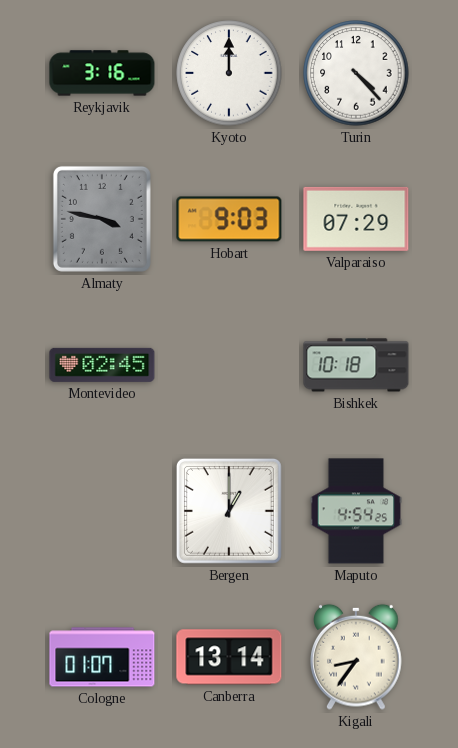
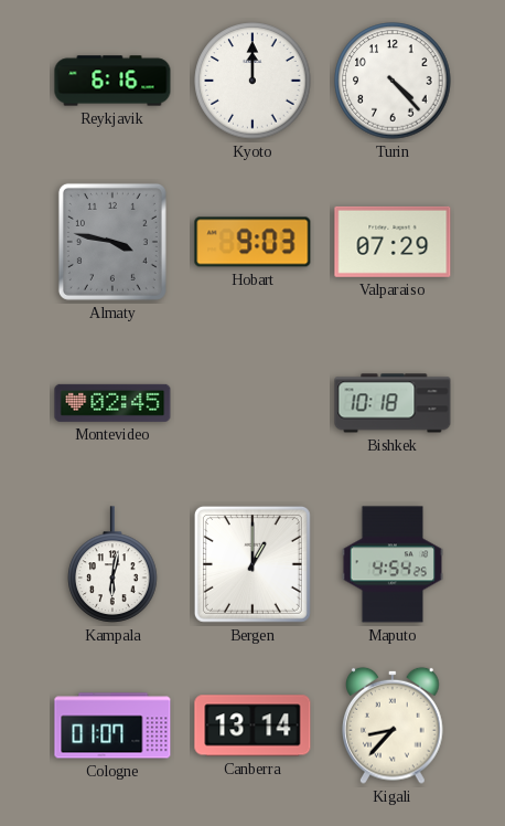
Reykjavik: 3:16 -> 6:16 (112, 81)
Kampala: none -> 6:02 (112, 564)
Kigali: 8:36 -> 8:37 (393, 726)
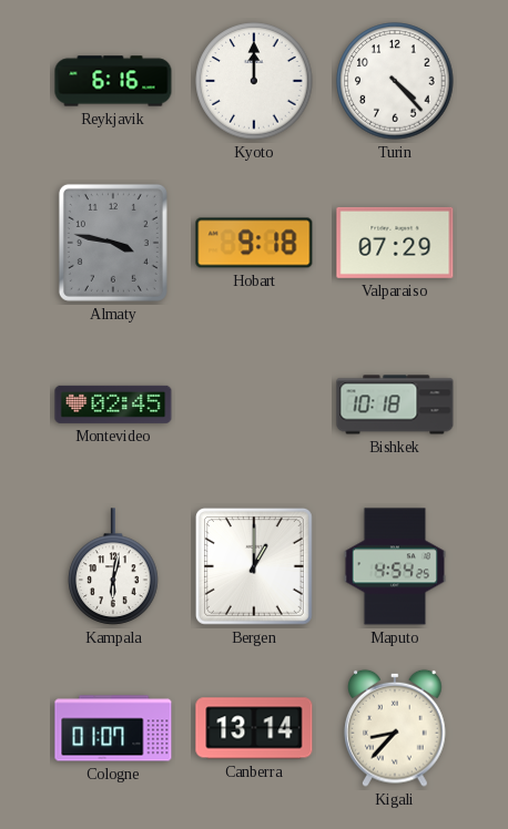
Hobart: 9:03 -> 9:18 (254, 243)
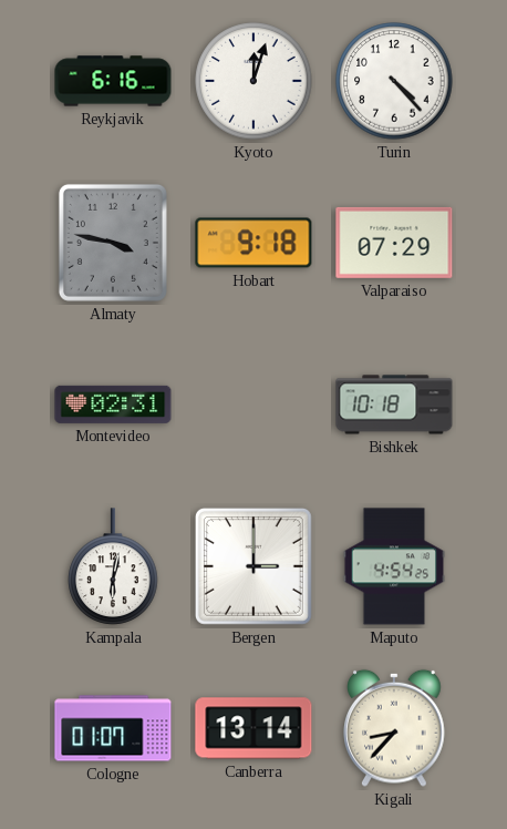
Kyoto: 12:00 -> 12:03 (253, 81)
Montevideo: 02:45 -> 02:31 (113, 405)
Bergen: 1:00 -> 3:00 (253, 566)
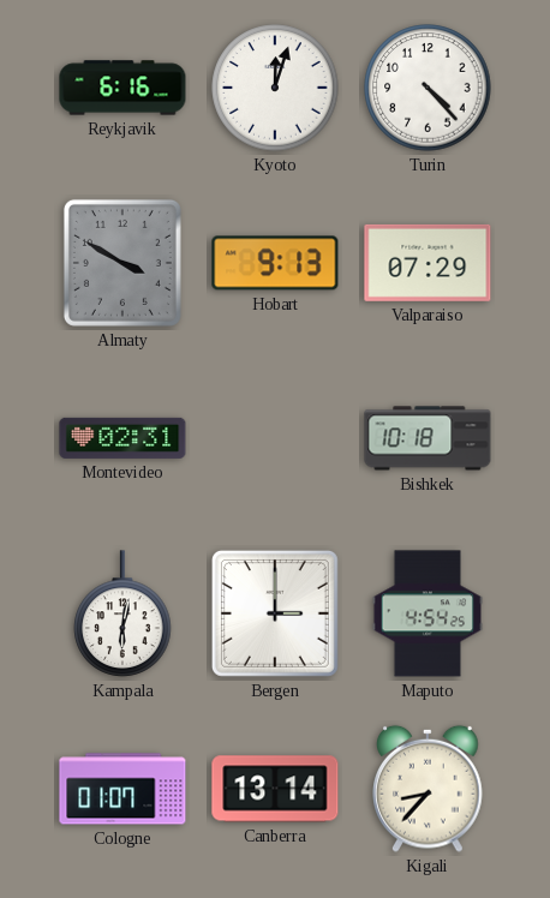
Almaty: 3:47 -> 3:50 (122, 263)
Hobart: 9:18 -> 9:13 (275, 263)
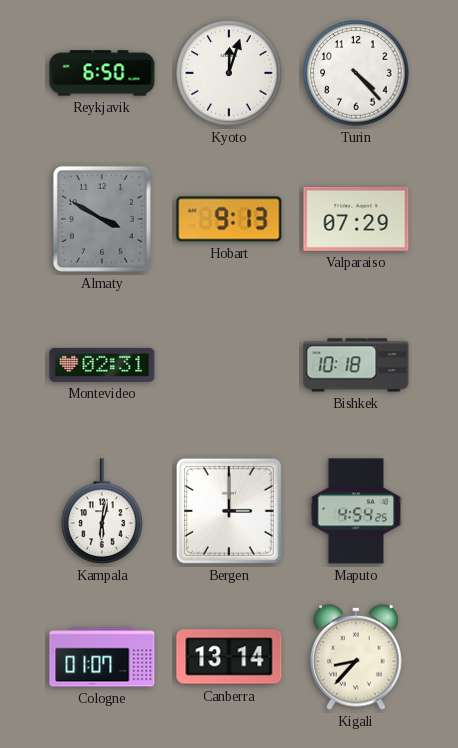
Reykjavik: 6:16 -> 6:50 (102, 73)
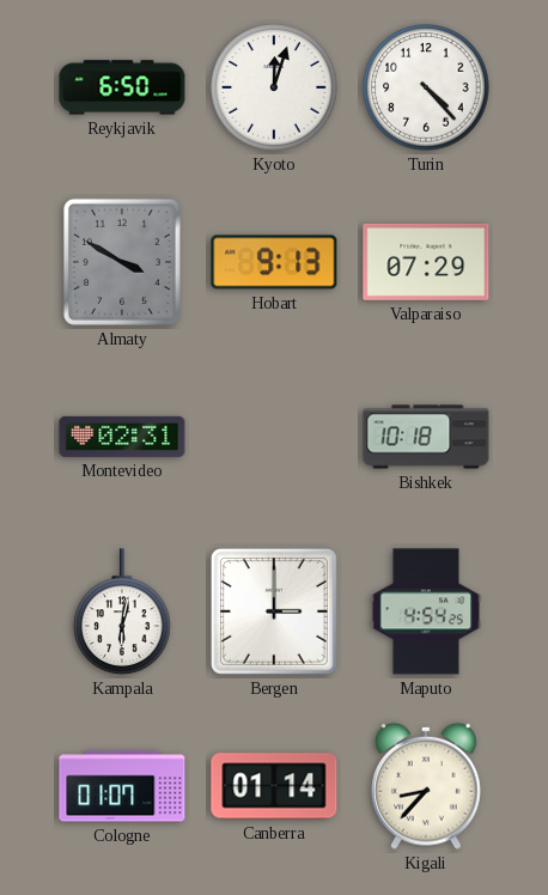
Canberra: 13:14 -> 01:14 (274, 786)
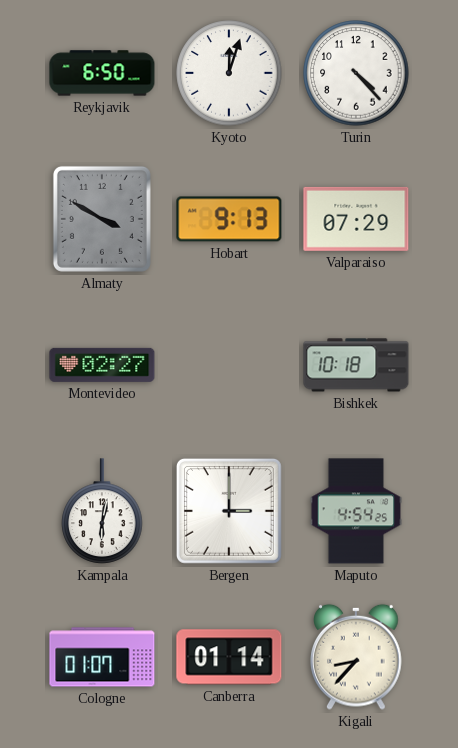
Montevideo: 02:31 -> 02:27 (102, 365)
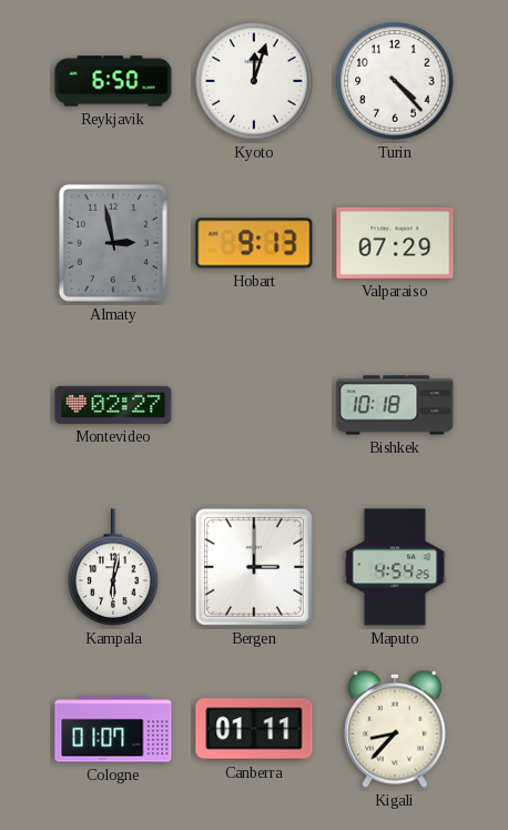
Almaty: 3:50 -> 2:58 (113, 243)
Canberra: 01:14 -> 01:11 (254, 729)
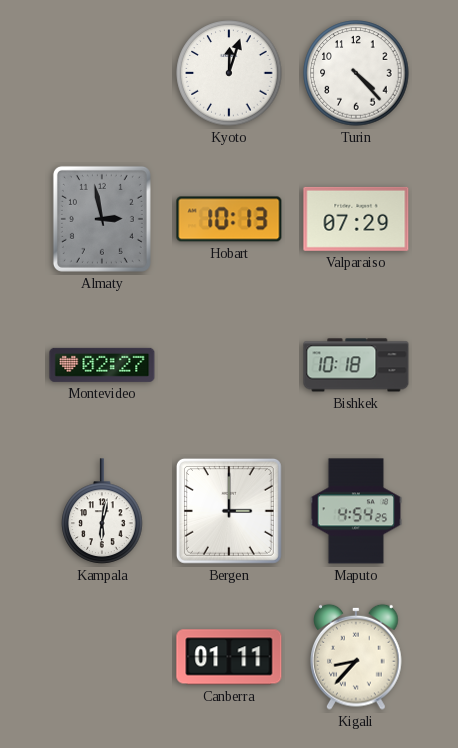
Reykjavik: 6:50 -> none (113, 81)
Hobart: 9:13 -> 10:13 (229, 219)
Cologne: 01:07 -> none (113, 729)
